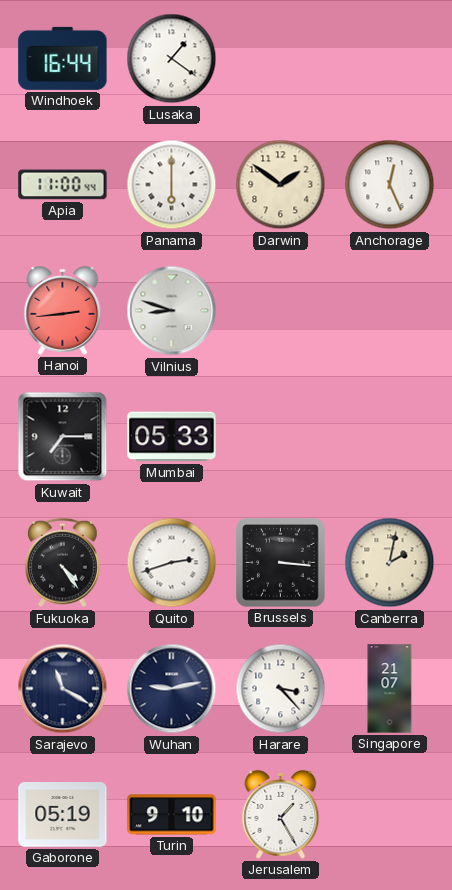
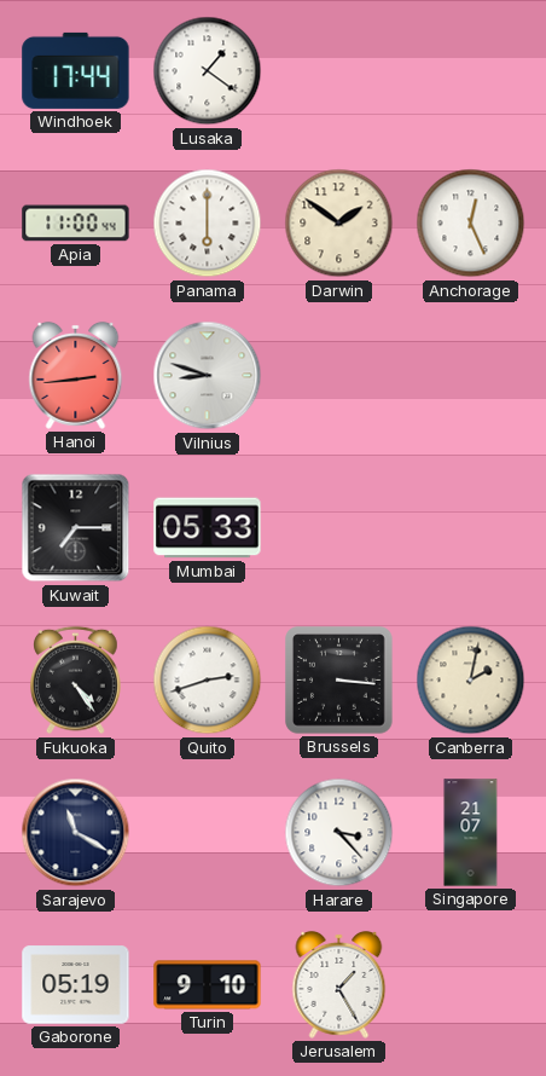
Windhoek: 16:44 -> 17:44 (76, 70)
Wuhan: 9:13 -> none (172, 689)
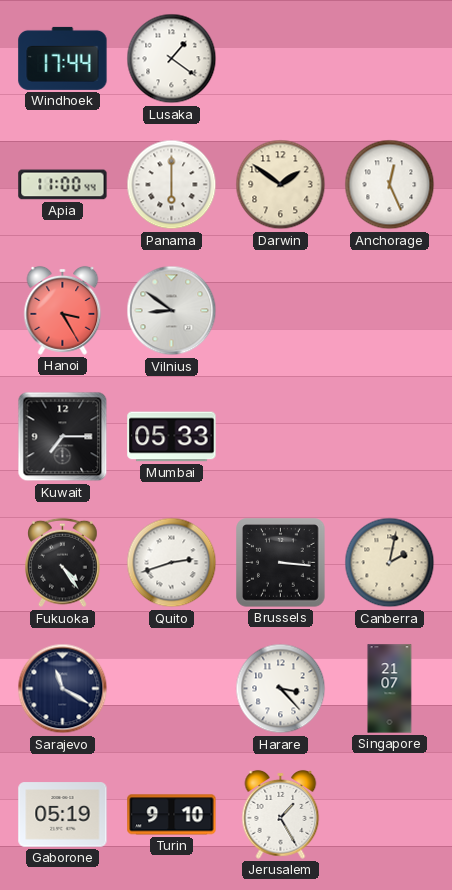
Hanoi: 2:44 -> 3:25 (63, 310)
Vilnius: 8:48 -> 8:51 (172, 311)
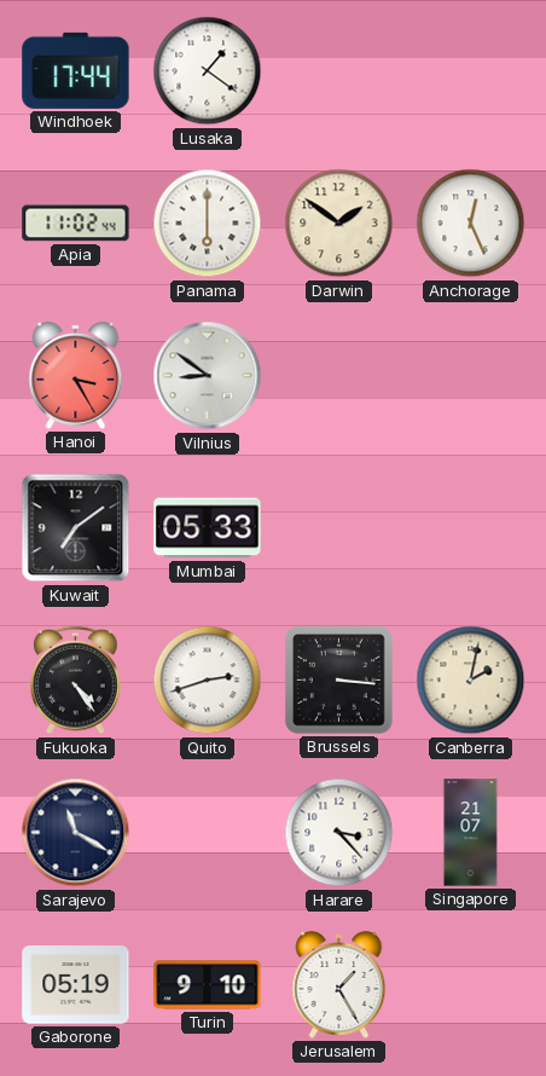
Apia: 11:00 -> 11:02 (76, 224)
Kuwait: 7:15 -> 7:09 (76, 528)
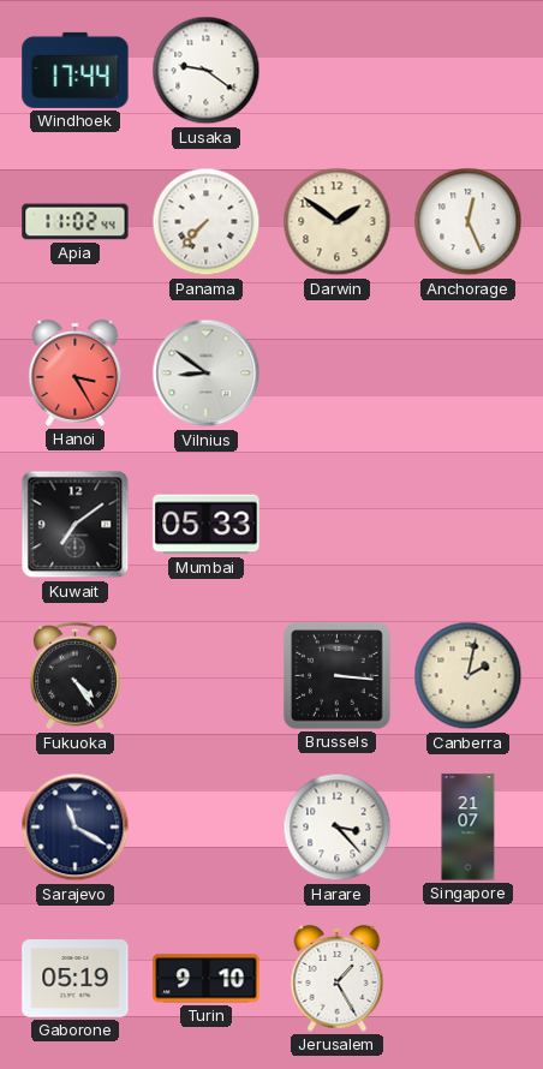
Lusaka: 1:21 -> 9:21 (207, 71)
Panama: 6:00 -> 7:37 (207, 222)
Quito: 2:42 -> none (208, 681)
